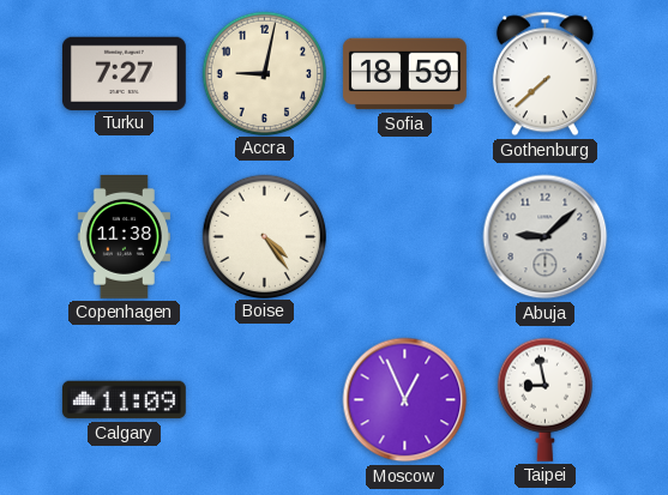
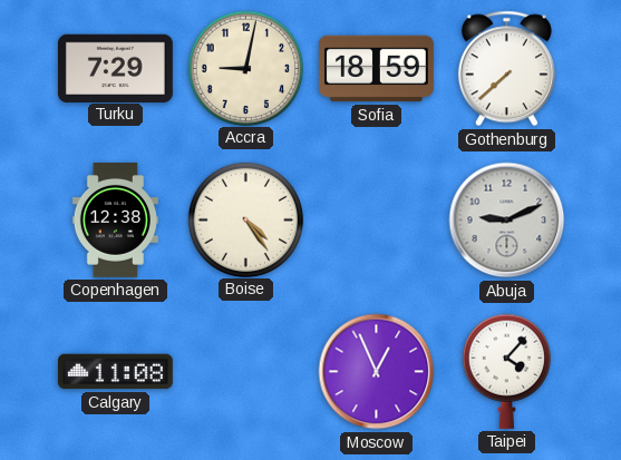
Turku: 7:27 -> 7:29 (115, 68)
Copenhagen: 11:38 -> 12:38 (115, 219)
Abuja: 9:08 -> 9:11 (507, 221)
Calgary: 11:09 -> 11:08 (115, 372)
Taipei: 8:58 -> 4:07 (506, 371)
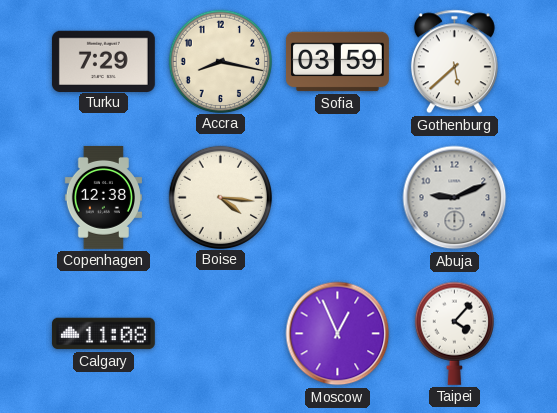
Accra: 9:02 -> 8:17 (220, 61)
Sofia: 18:59 -> 03:59 (337, 62)
Gothenburg: 7:38 -> 5:38 (454, 62)
Boise: 4:24 -> 4:16 (220, 197)
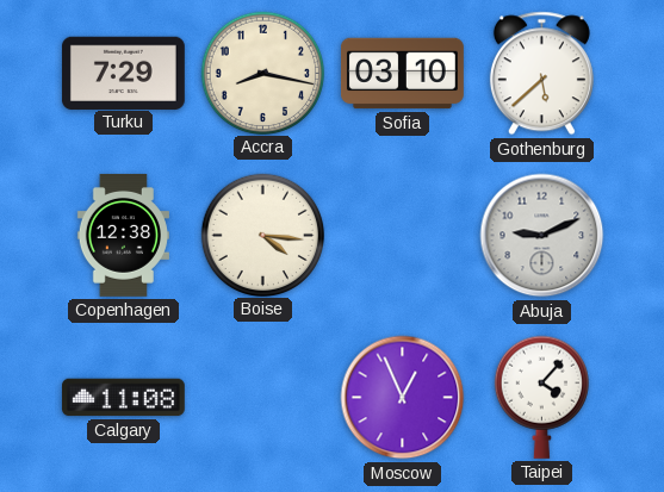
Sofia: 03:59 -> 03:10 (402, 74)
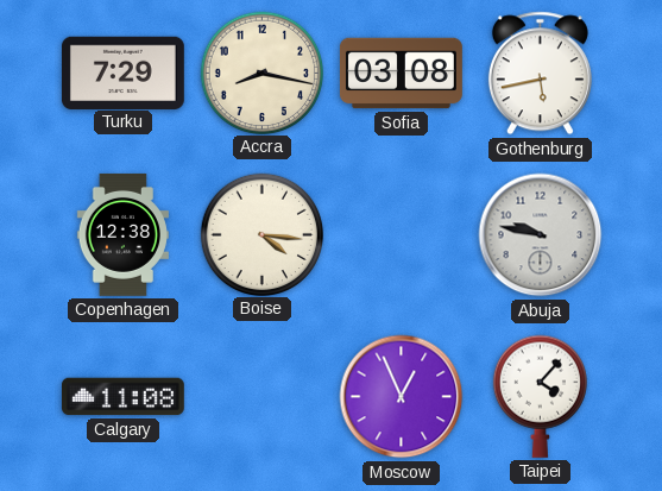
Sofia: 03:10 -> 03:08 (401, 74)
Gothenburg: 5:38 -> 5:43 (540, 74)
Abuja: 9:11 -> 9:47 (541, 235)
